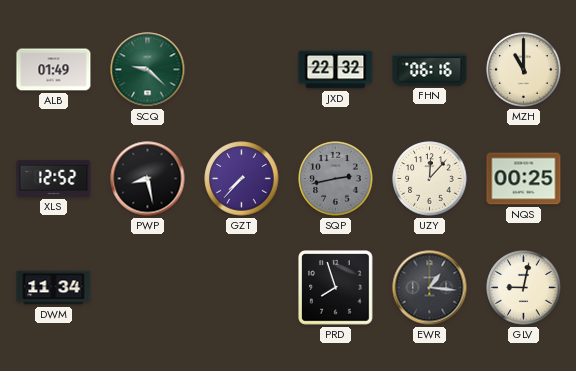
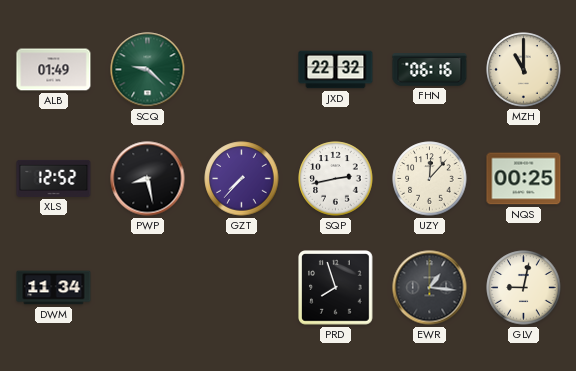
SQP dial: grey -> white (336, 179)
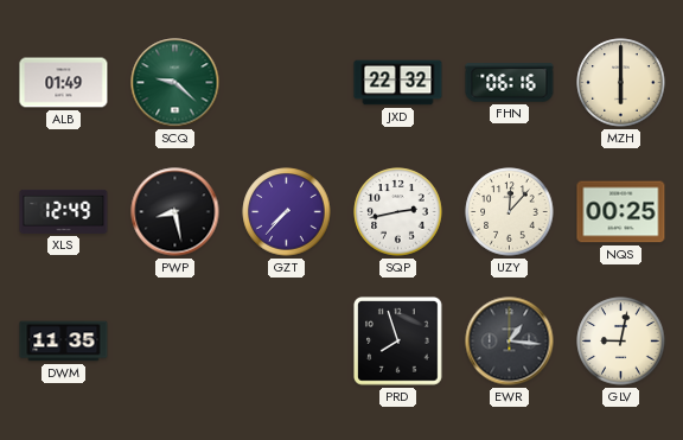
MZH: 11:00 -> 6:00 (621, 83)
XLS: 12:52 -> 12:49 (64, 211)
DWM: 11:34 -> 11:35 (64, 342)
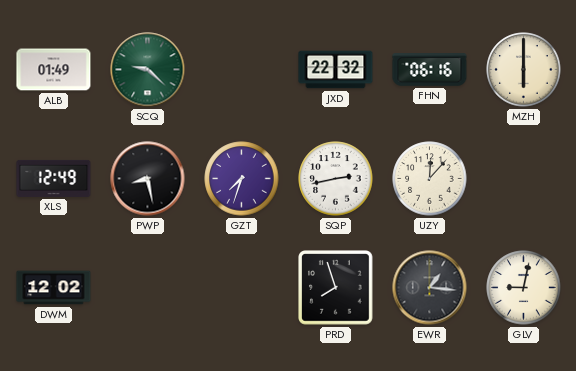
GZT: 7:37 -> 7:33 (242, 179)
NQS: 00:25 -> none (621, 212)
DWM: 11:35 -> 12:02 (54, 288)
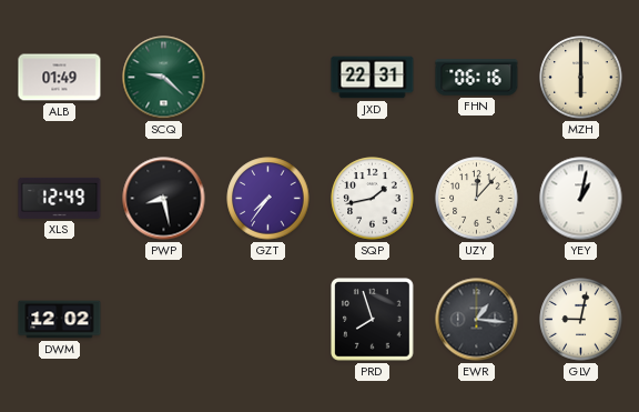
JXD: 22:32 -> 22:31 (373, 78)
GZT: 7:33 -> 7:36 (268, 199)
SQP: 2:43 -> 1:43 (373, 199)
YEY: none -> 1:02 (581, 199)
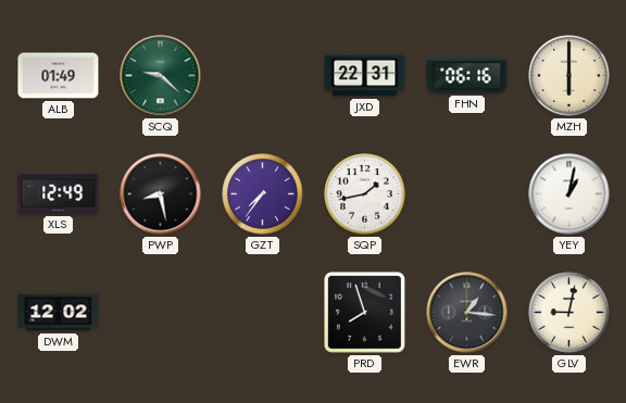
UZY: 12:07 -> none (477, 199)
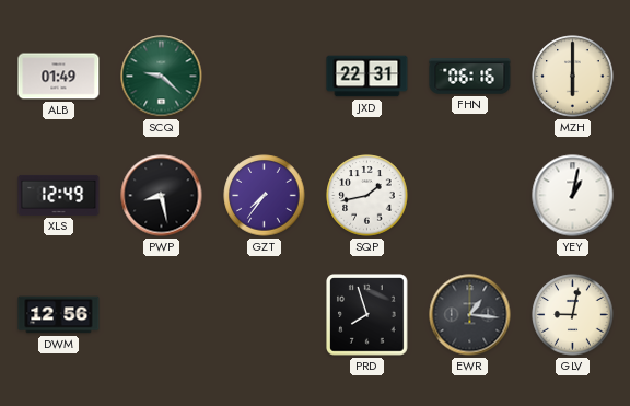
DWM: 12:02 -> 12:56 (59, 315)
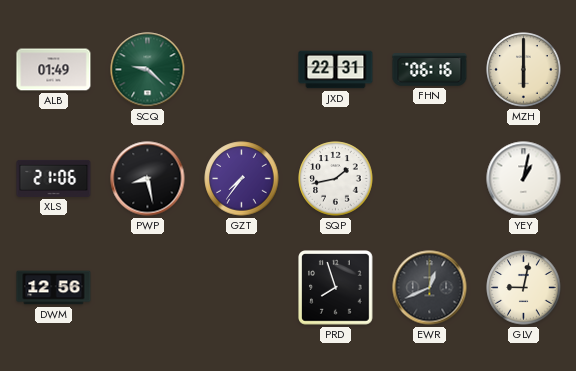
XLS: 12:49 -> 21:06 (54, 178)
EWR: 1:16 -> 12:41 (430, 288)
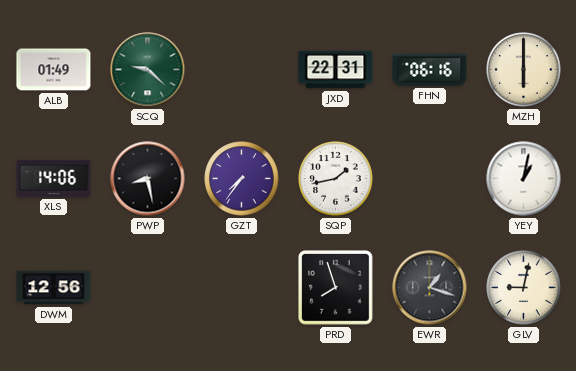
XLS: 21:06 -> 14:06 (54, 178)
EWR: 12:41 -> 1:18 (430, 288)
